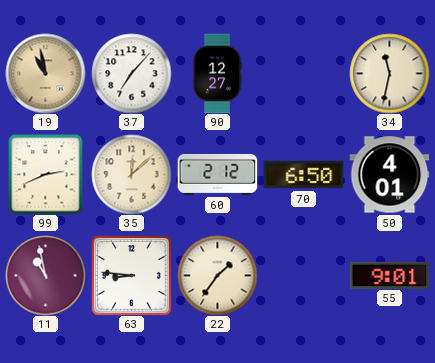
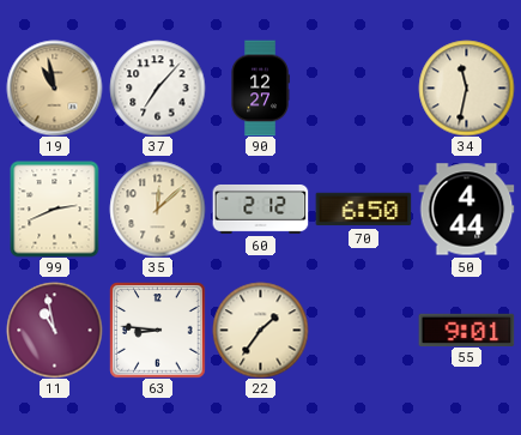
50: 4:01 -> 4:44 (466, 210)
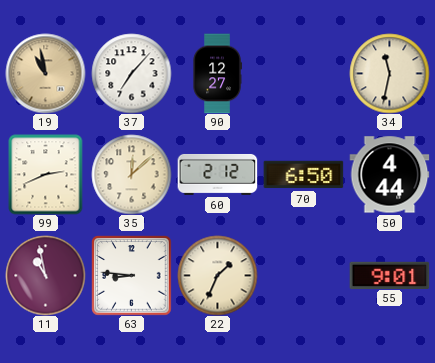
22: 1:36 -> 1:34 (217, 275)
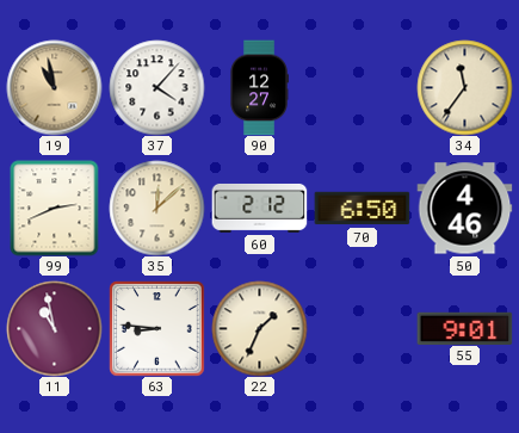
37: 7:07 -> 4:07 (156, 87)
34: 11:32 -> 11:36 (464, 87)
50: 4:44 -> 4:46 (464, 209)
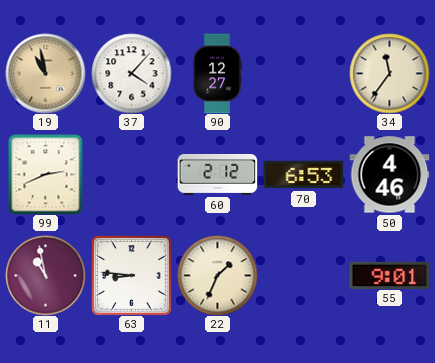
35: 12:08 -> none (156, 208)
70: 6:50 -> 6:53 (303, 175)
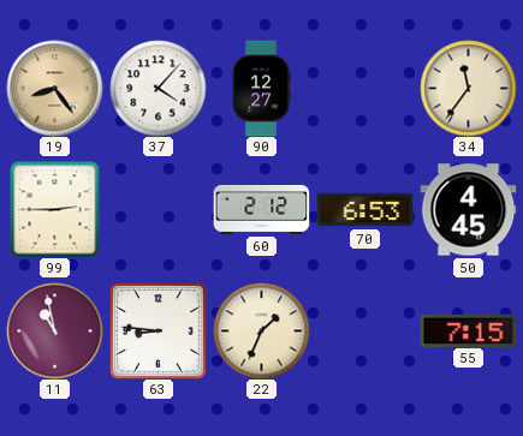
19: 10:58 -> 8:24 (54, 88)
99: 2:41 -> 2:45 (55, 209)
50: 4:46 -> 4:45 (468, 210)
55: 9:01 -> 7:15 (468, 330)
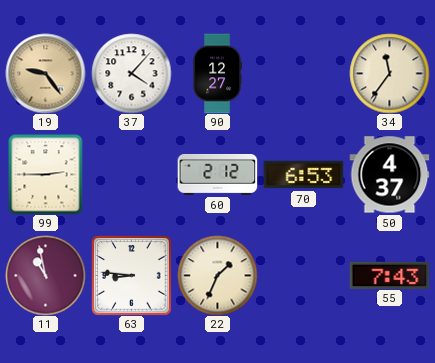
19: 8:24 -> 9:24 (45, 73)
50: 4:45 -> 4:37 (389, 175)
55: 7:15 -> 7:43 (389, 275)
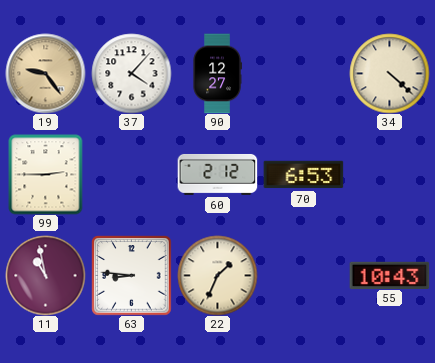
34: 11:36 -> 4:22 (389, 73)
50: 4:37 -> none (389, 175)
55: 7:43 -> 10:43 (389, 275)
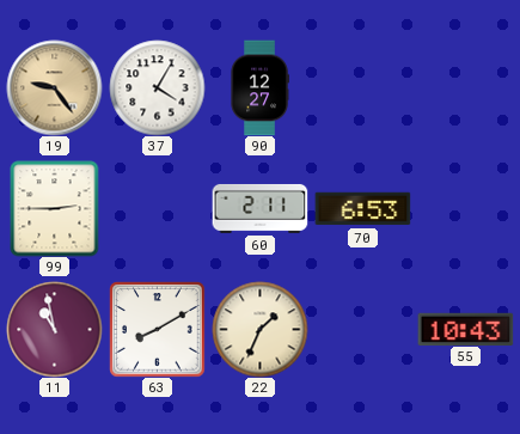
37: 4:07 -> 4:05 (157, 87)
34: 4:22 -> none (389, 73)
60: 2:12 -> 2:11 (259, 208)
63: 8:46 -> 8:10 (157, 329)
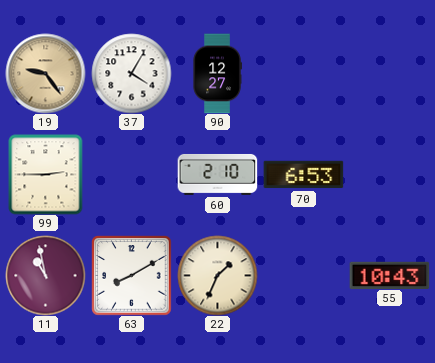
60: 2:11 -> 2:10 (217, 174)
